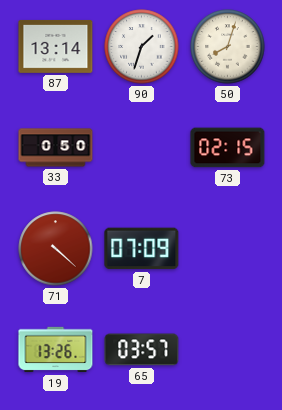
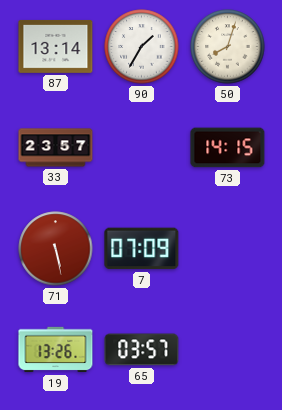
90: 1:33 -> 1:35 (142, 47)
33: 0:50 -> 23:57 (56, 148)
73: 02:15 -> 14:15 (228, 148)
71: 4:22 -> 5:28 (56, 249)
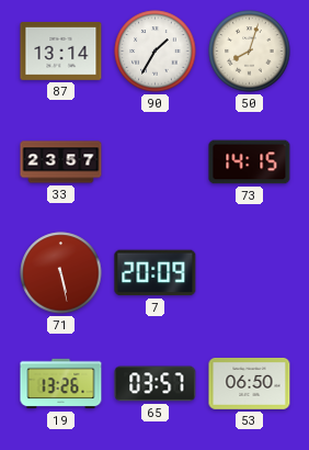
7: 07:09 -> 20:09 (156, 273)
53: none -> 06:50 (250, 383)
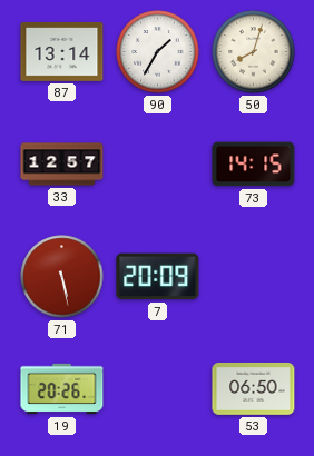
33: 23:57 -> 12:57 (62, 165)
19: 13:26 -> 20:26 (62, 389)
65: 03:57 -> none (156, 384)
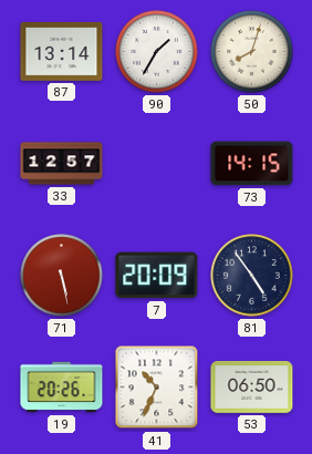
81: none -> 4:54 (252, 276)
41: none -> 10:34 (157, 388)
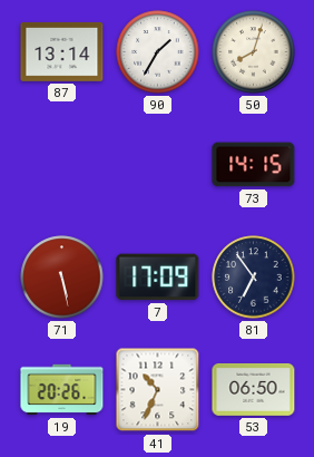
33: 12:57 -> none (62, 164)
7: 20:09 -> 17:09 (158, 278)
81: 4:54 -> 6:54 (254, 278)
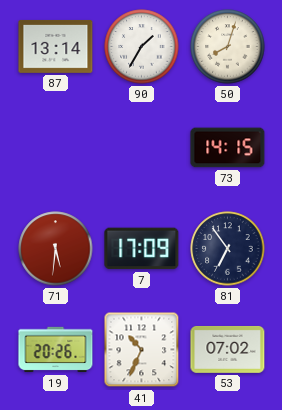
71: 5:28 -> 5:31 (56, 249)
53: 06:50 -> 07:02 (228, 349)
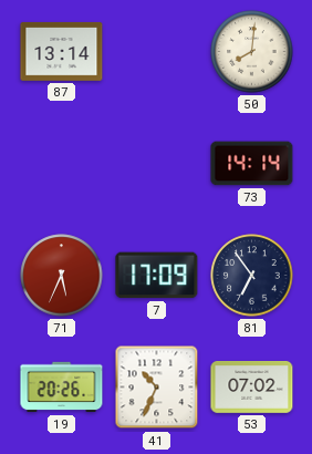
90: 1:35 -> none (142, 47)
50: 8:03 -> 8:01 (252, 52)
73: 14:15 -> 14:14 (252, 164)
71: 5:31 -> 5:34 (62, 276)
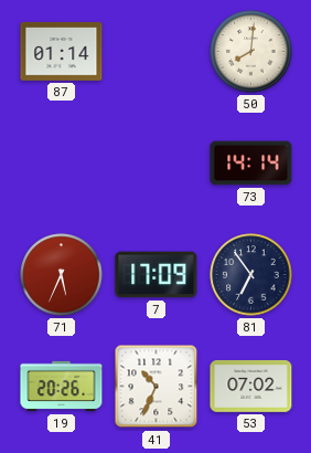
87: 13:14 -> 01:14 (62, 51)
